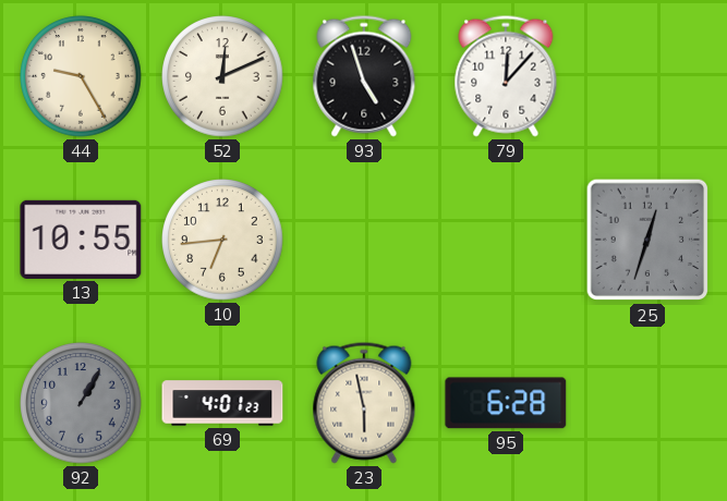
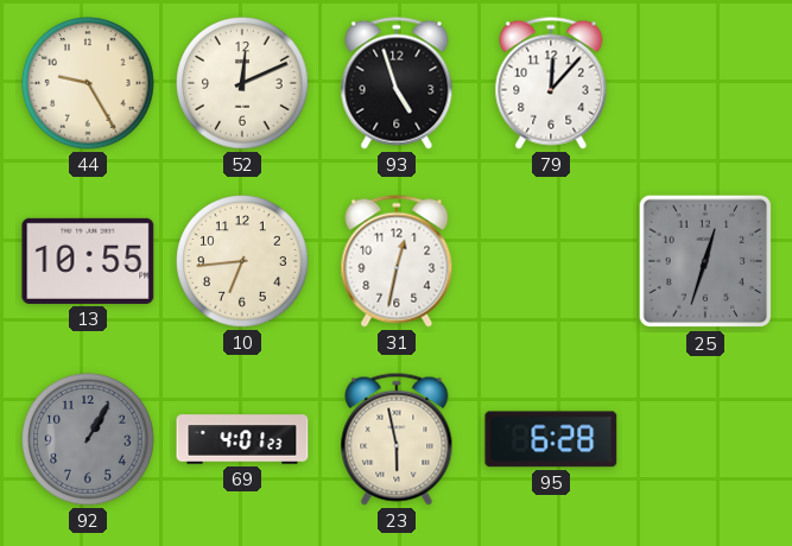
31: none -> 12:32 (397, 261)
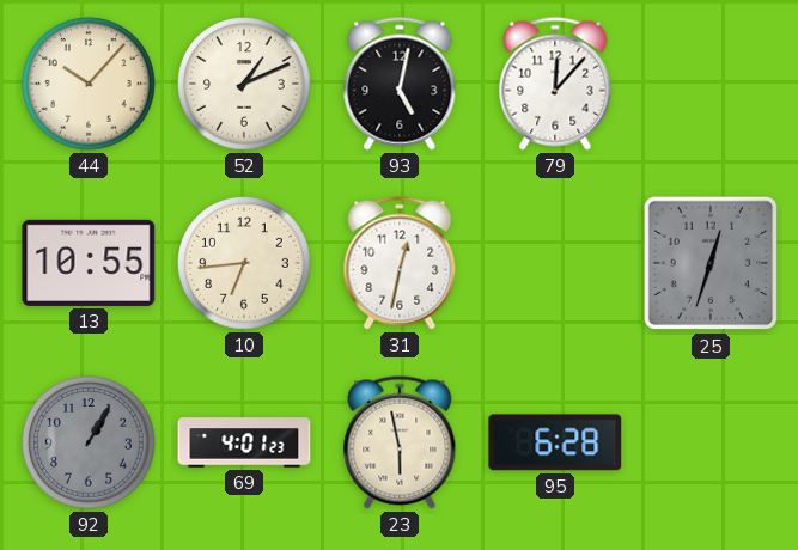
44: 9:25 -> 10:07 (89, 84)
52: 12:11 -> 1:11 (244, 84)
93: 4:57 -> 5:02 (400, 84)
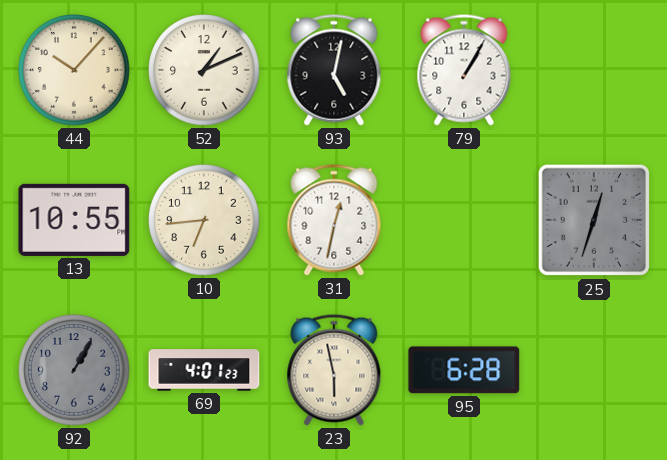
79: 12:07 -> 1:05 (464, 70)
